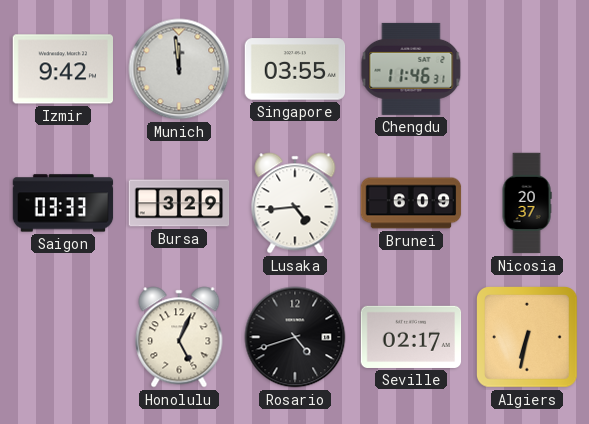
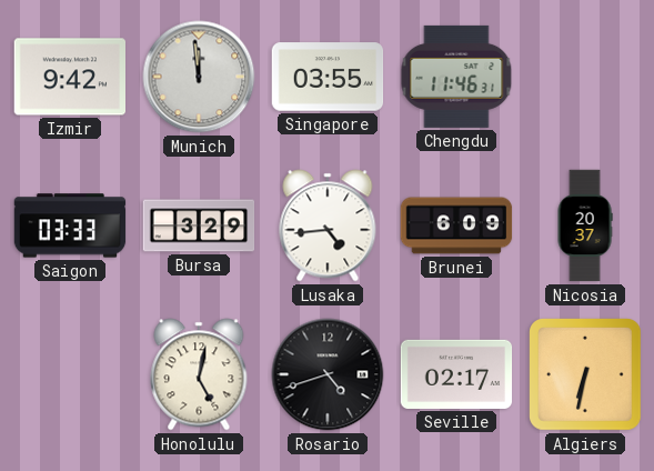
Honolulu: 5:04 -> 5:02 (199, 374)
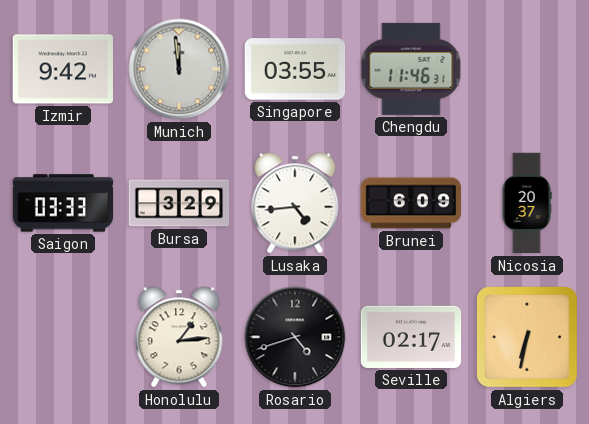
Honolulu: 5:02 -> 1:14 (179, 337)
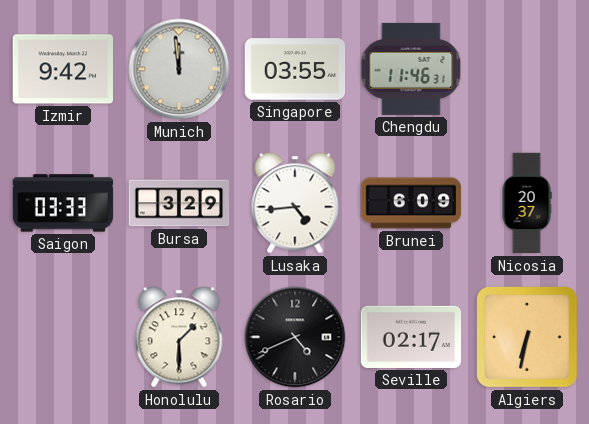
Honolulu: 1:14 -> 1:30 (179, 337)
Rosario: 4:42 -> 4:41 (295, 337)
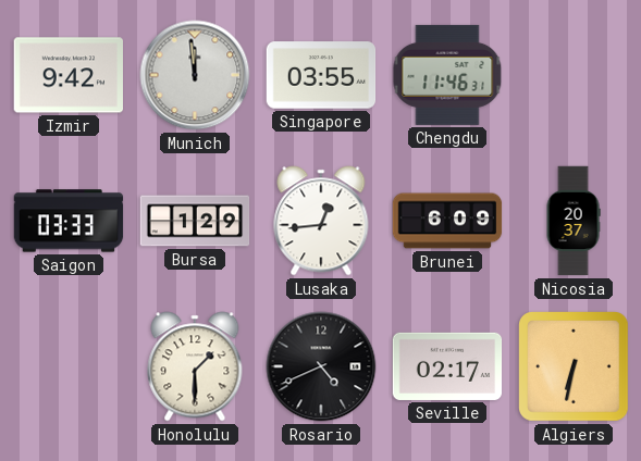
Bursa: 3:29 -> 1:29 (195, 221)
Lusaka: 4:44 -> 12:44 (321, 221)
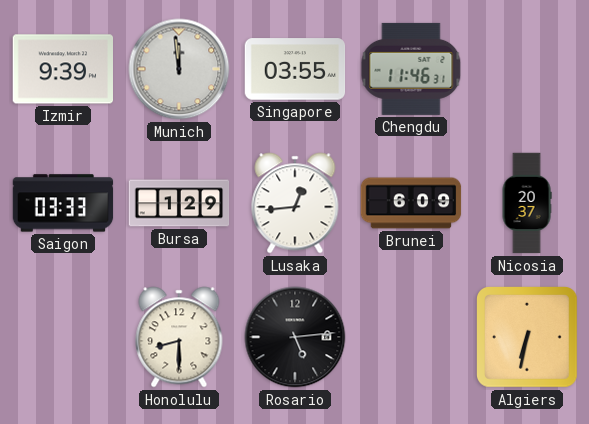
Izmir: 9:42 -> 9:39 (63, 69)
Honolulu: 1:30 -> 8:30 (179, 337)
Rosario: 4:41 -> 5:14 (295, 337)
Seville: 02:17 -> none (447, 366)
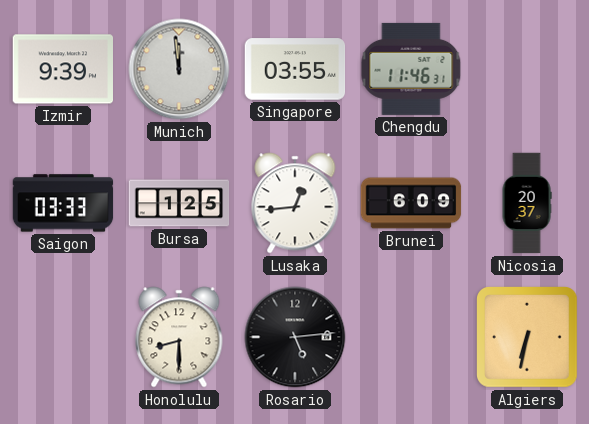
Bursa: 1:29 -> 1:25 (179, 203)
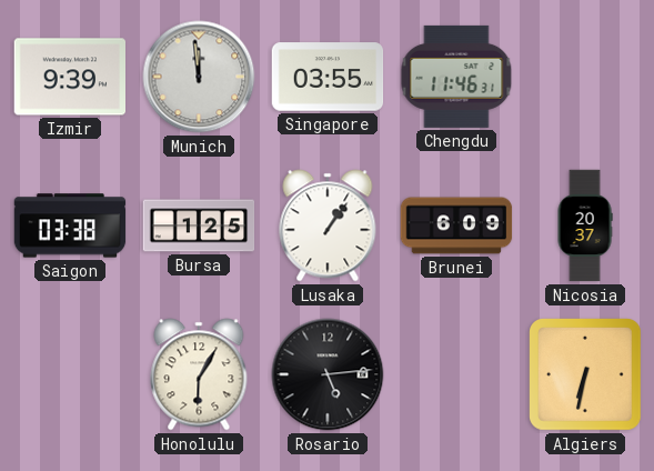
Saigon: 03:33 -> 03:38 (70, 226)
Lusaka: 12:44 -> 1:06 (328, 226)
Honolulu: 8:30 -> 6:05 (199, 374)
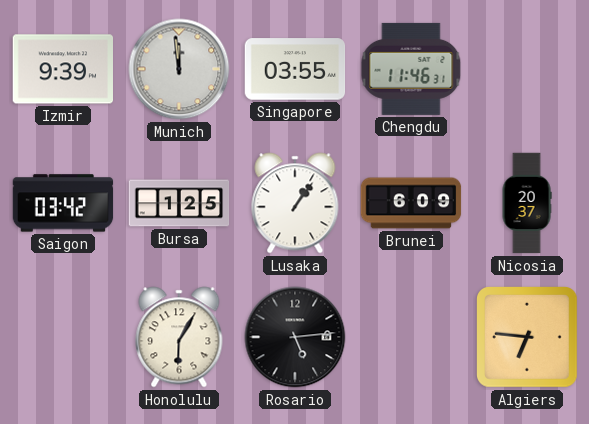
Saigon: 03:38 -> 03:42 (63, 203)
Algiers: 6:32 -> 6:46 (528, 338)
